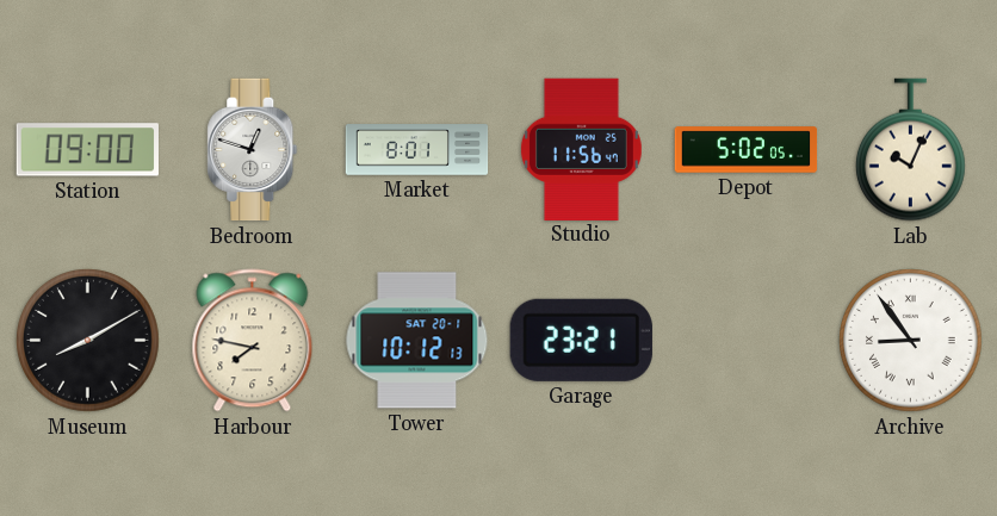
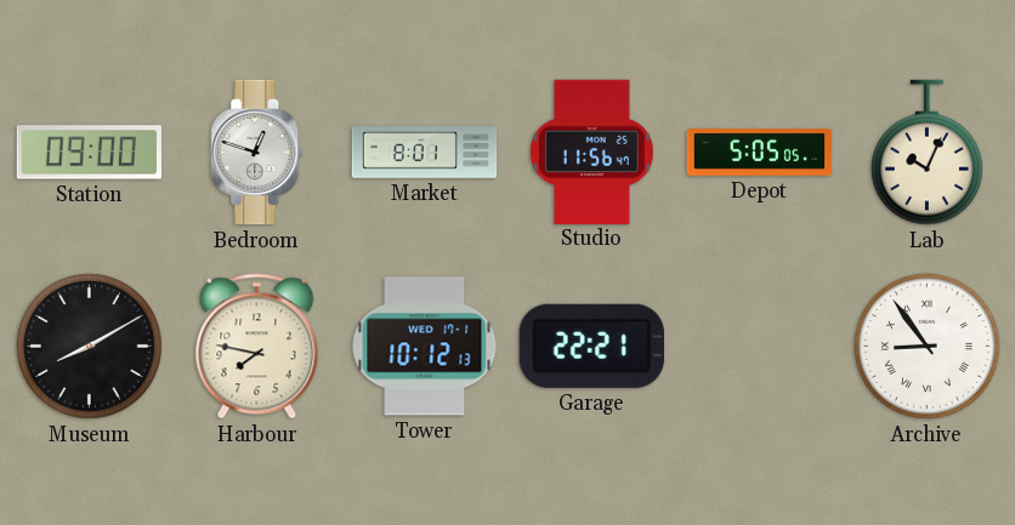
Depot: 5:02 -> 5:05 (760, 153)
Tower date: SAT 20-1 -> WED 17-1 (425, 347)
Garage: 23:21 -> 22:21 (591, 346)
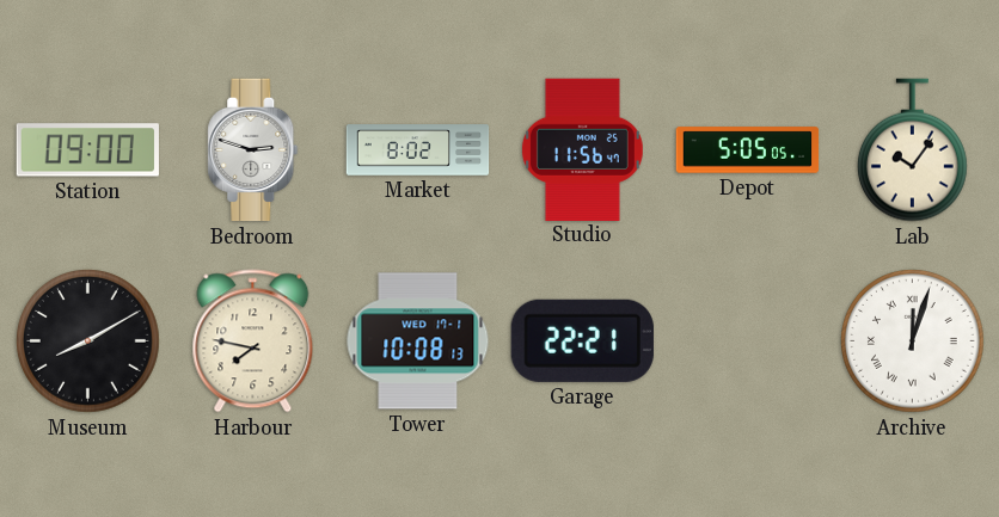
Bedroom: 12:48 -> 2:48 (253, 150)
Market: 8:01 -> 8:02 (418, 150)
Lab: 10:04 -> 10:06 (913, 150)
Tower: 10:12 -> 10:08 (418, 341)
Archive: 8:54 -> 12:03 (913, 341)
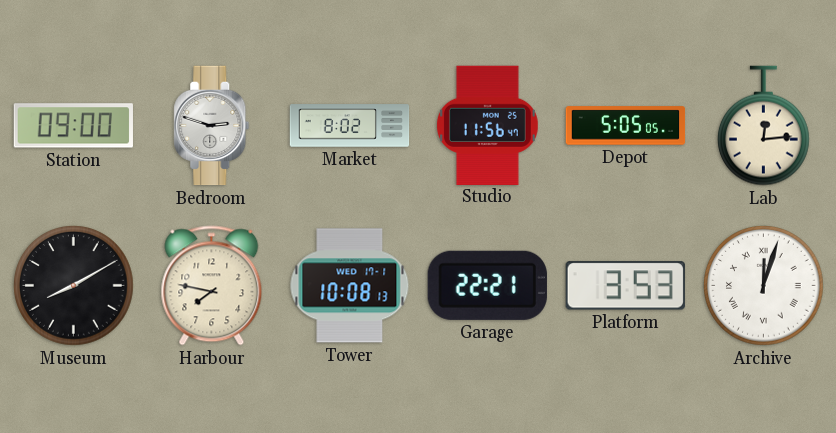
Lab: 10:06 -> 12:14 (764, 126)
Platform: none -> 3:53 (625, 286)
